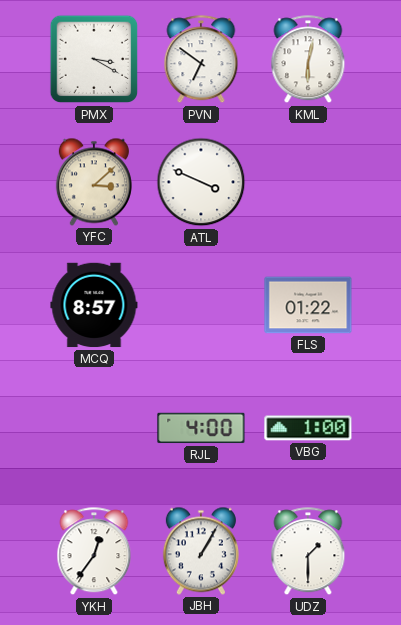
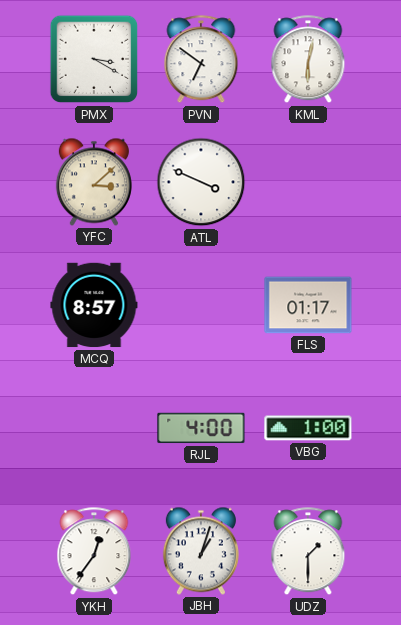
FLS: 01:22 -> 01:17 (308, 305)
JBH: 1:05 -> 1:03 (201, 551)
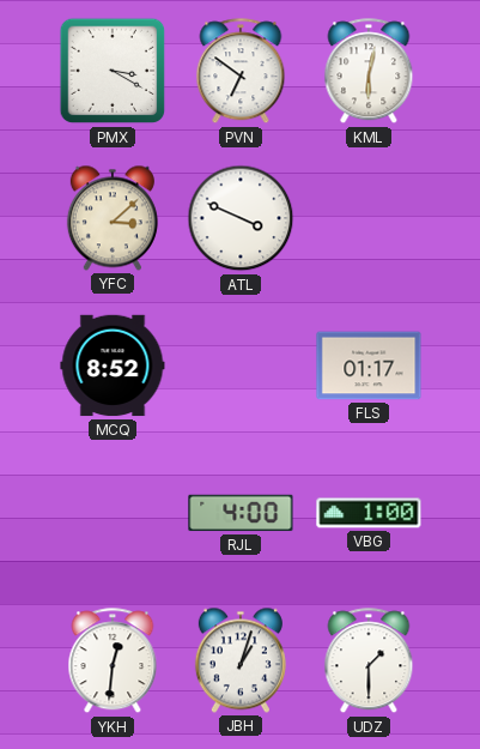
MCQ: 8:57 -> 8:52 (113, 366)
YKH: 12:36 -> 12:31 (113, 662)
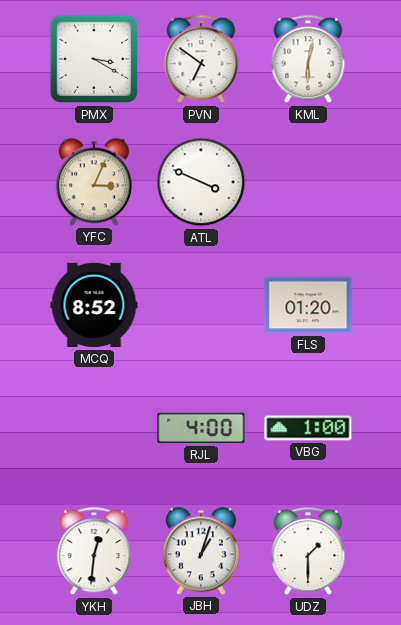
YFC: 3:08 -> 3:04 (94, 182)
FLS: 01:17 -> 01:20 (308, 305)
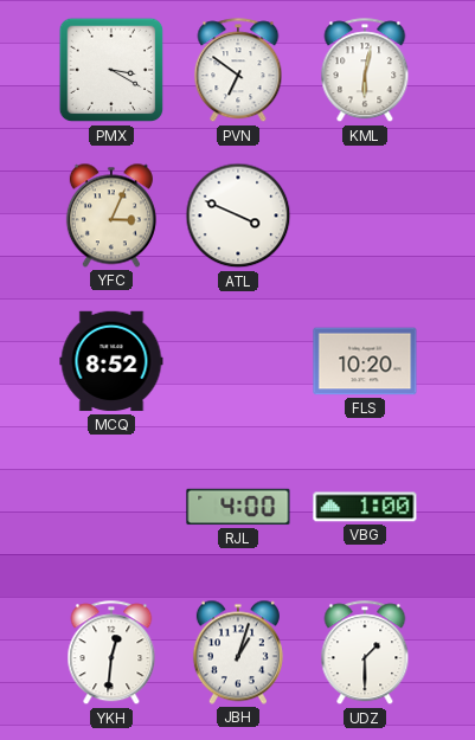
FLS: 01:20 -> 10:20 (365, 361)
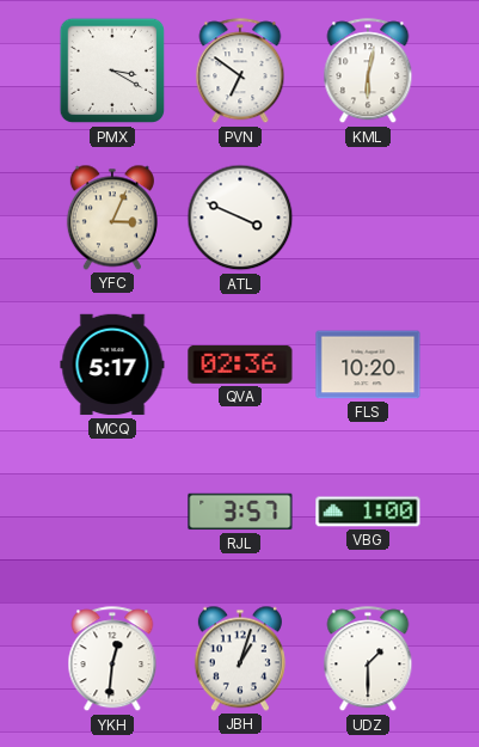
MCQ: 8:52 -> 5:17 (112, 365)
QVA: none -> 02:36 (240, 365)
RJL: 4:00 -> 3:57 (240, 512)
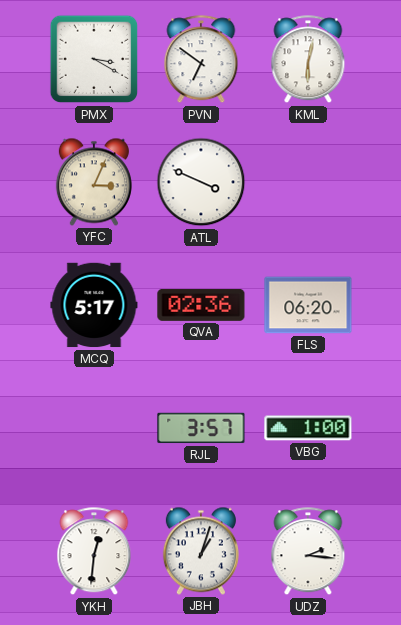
FLS: 10:20 -> 06:20 (308, 305)
UDZ: 1:30 -> 2:16 (308, 552)
